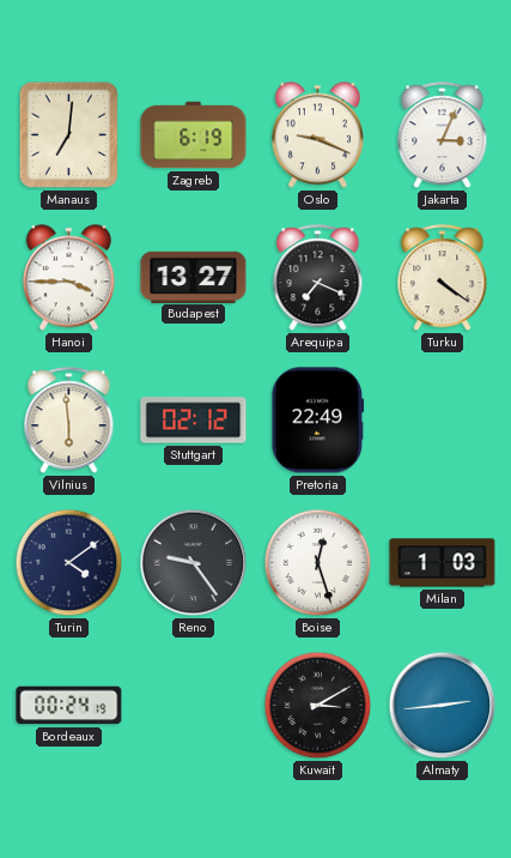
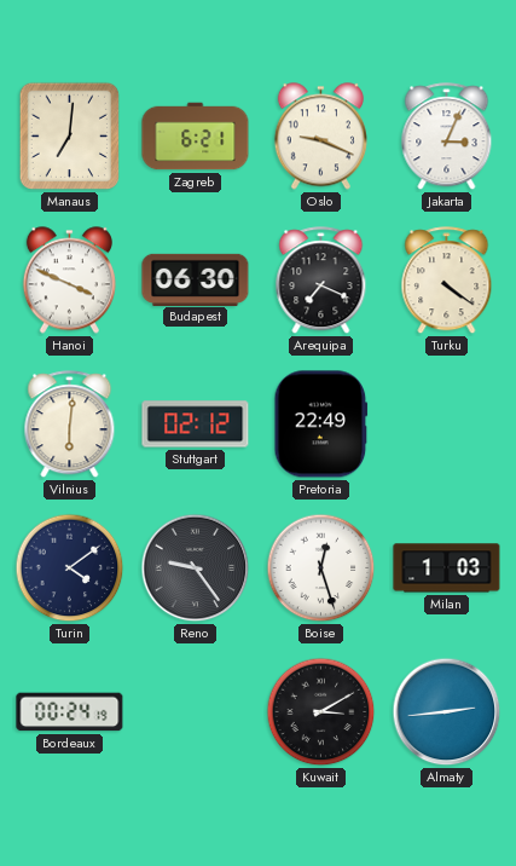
Zagreb: 6:19 -> 6:21 (196, 137)
Hanoi: 3:45 -> 3:49 (69, 281)
Budapest: 13:27 -> 06:30 (196, 279)
Vilnius: 5:59 -> 6:01 (70, 425)
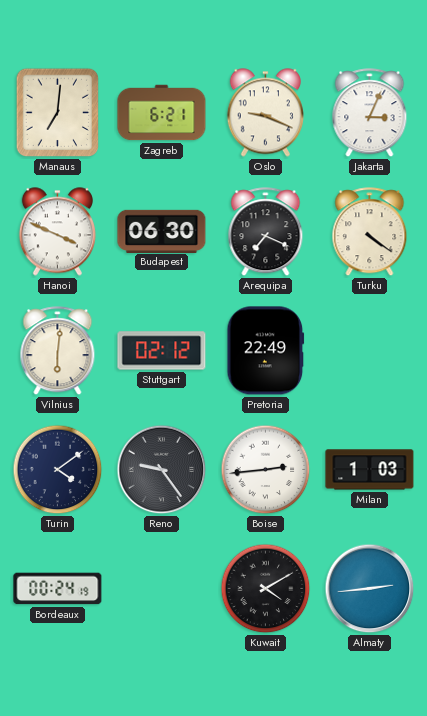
Boise: 12:27 -> 2:44 (266, 470)
Kuwait: 3:10 -> 4:10 (266, 589)
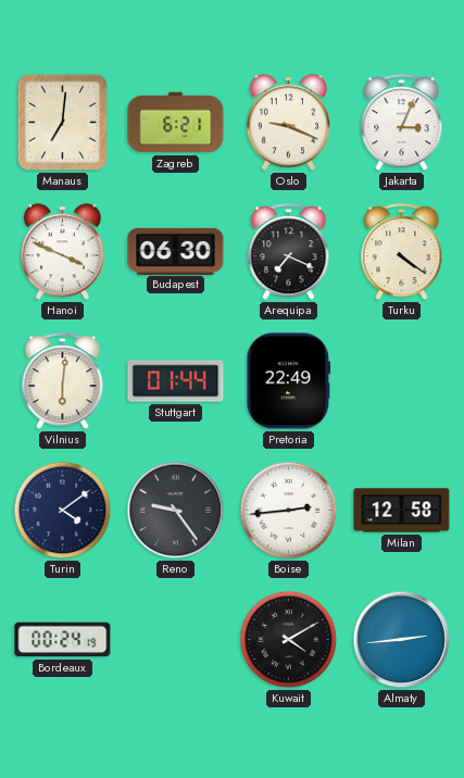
Stuttgart: 02:12 -> 01:44 (176, 381)
Milan: 1:03 -> 12:58 (402, 511)
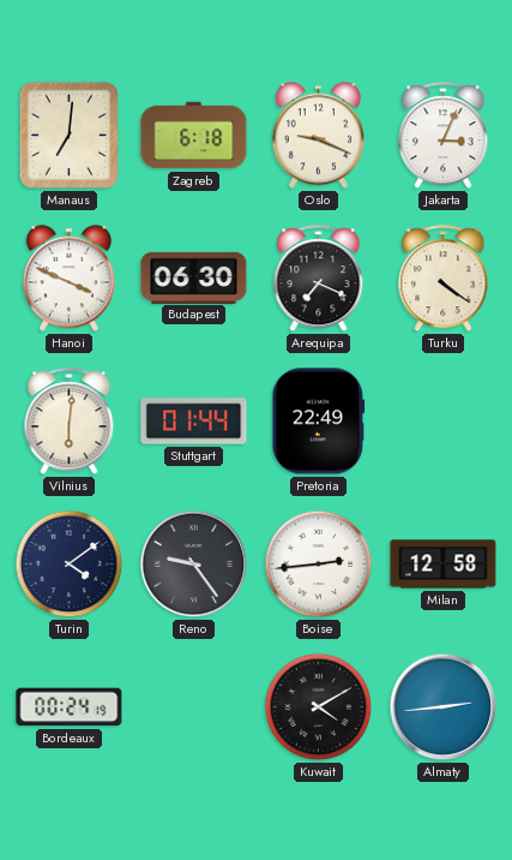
Zagreb: 6:21 -> 6:18 (194, 136)
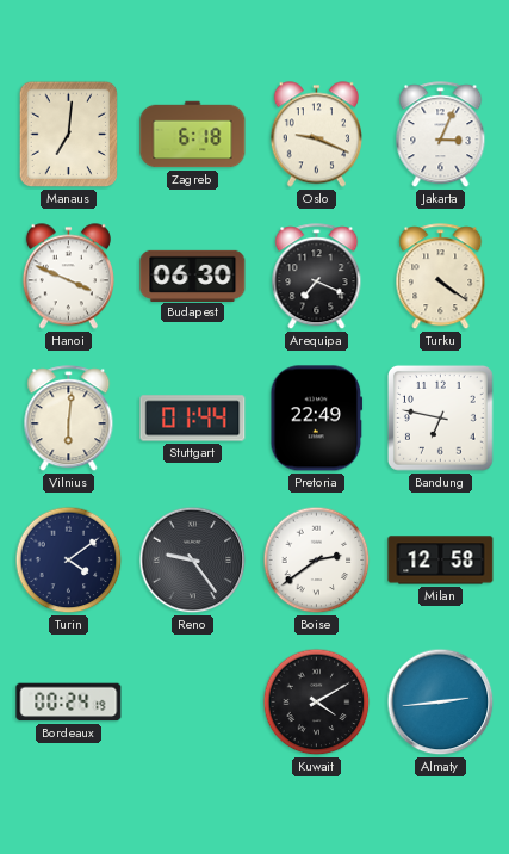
Bandung: none -> 6:47 (441, 419)
Boise: 2:44 -> 2:39 (317, 561)
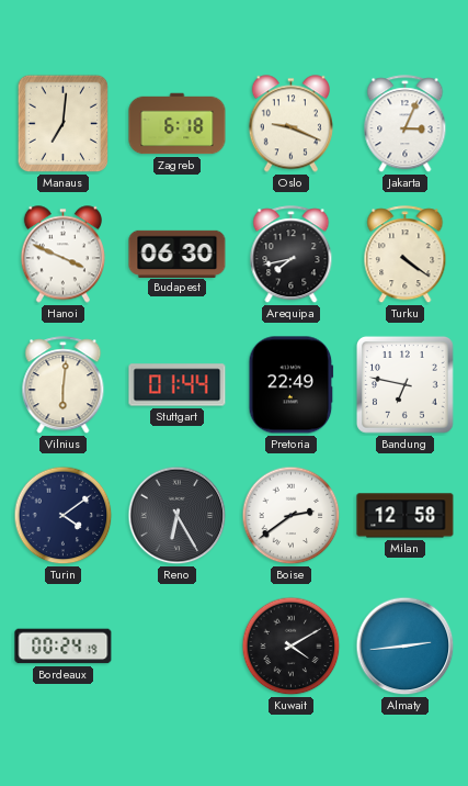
Arequipa: 7:19 -> 7:43 (292, 255)
Reno: 9:24 -> 6:25 (178, 516)
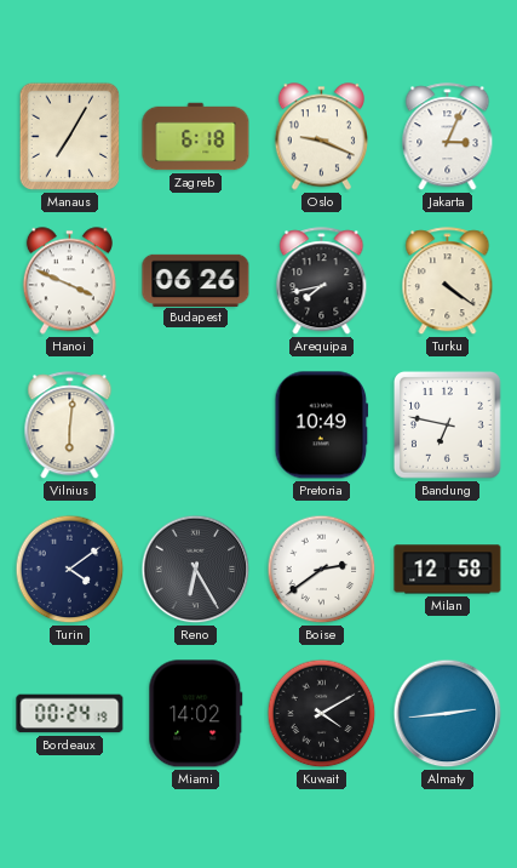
Manaus: 7:01 -> 7:05 (69, 137)
Budapest: 06:30 -> 06:26 (196, 280)
Stuttgart: 01:44 -> none (178, 385)
Pretoria: 22:49 -> 10:49 (322, 426)
Miami: none -> 14:02 (196, 714)
